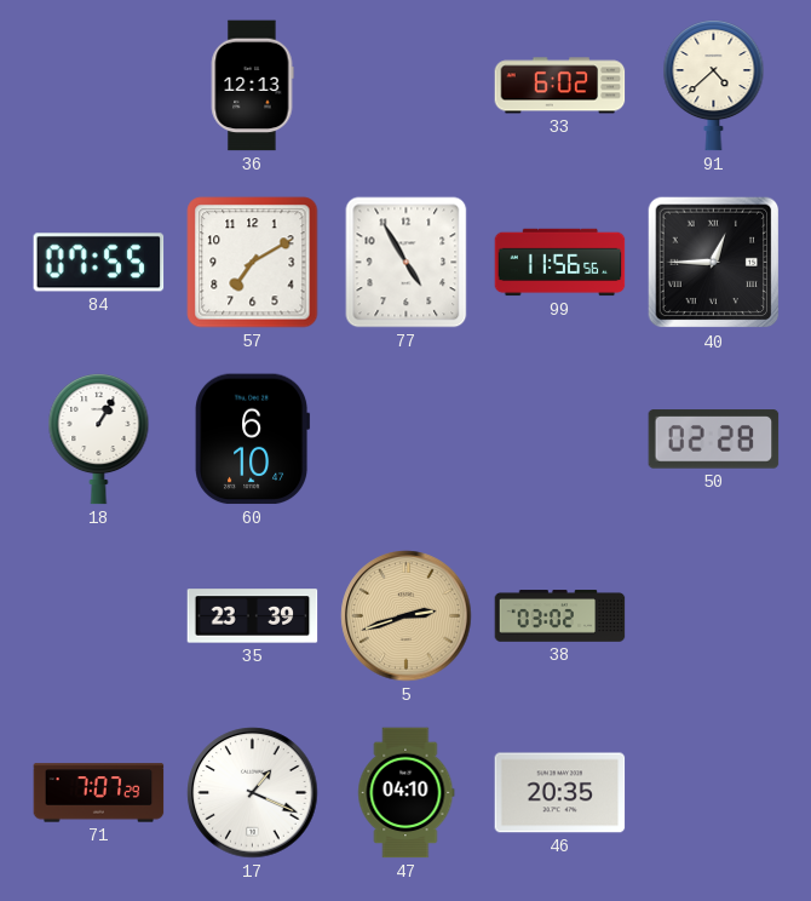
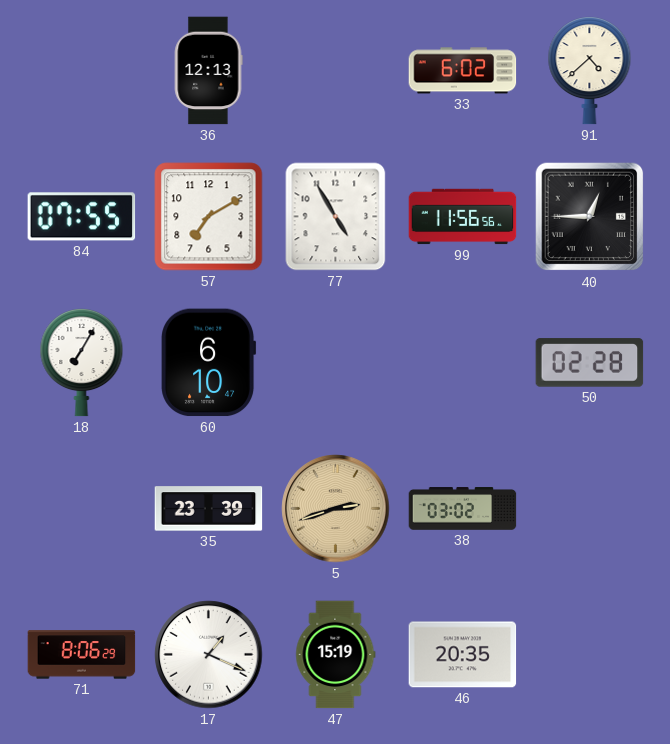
18: 1:05 -> 7:05 (82, 363)
71: 7:07 -> 8:06 (82, 655)
47: 04:10 -> 15:19 (336, 655)
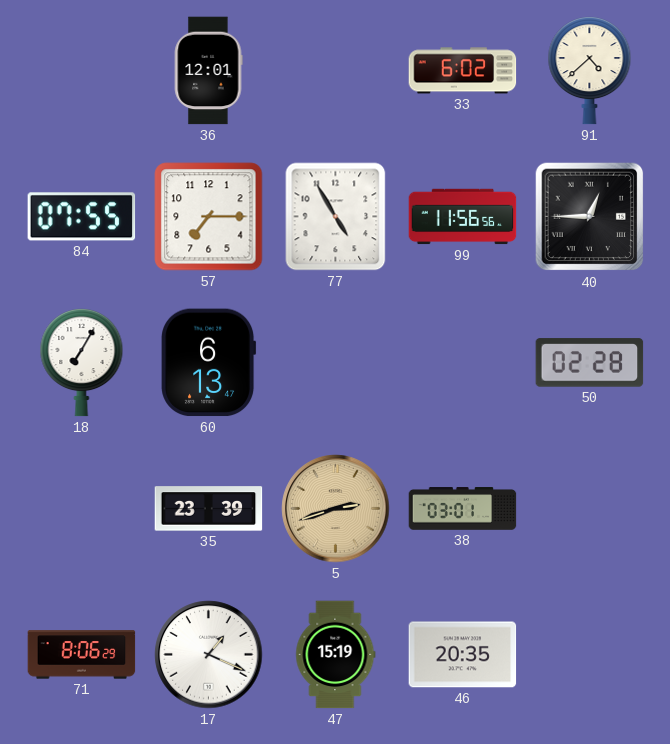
36: 12:13 -> 12:01 (208, 71)
57: 7:10 -> 7:15 (209, 217)
60: 6:10 -> 6:13 (209, 363)
38: 03:02 -> 03:01 (463, 509)
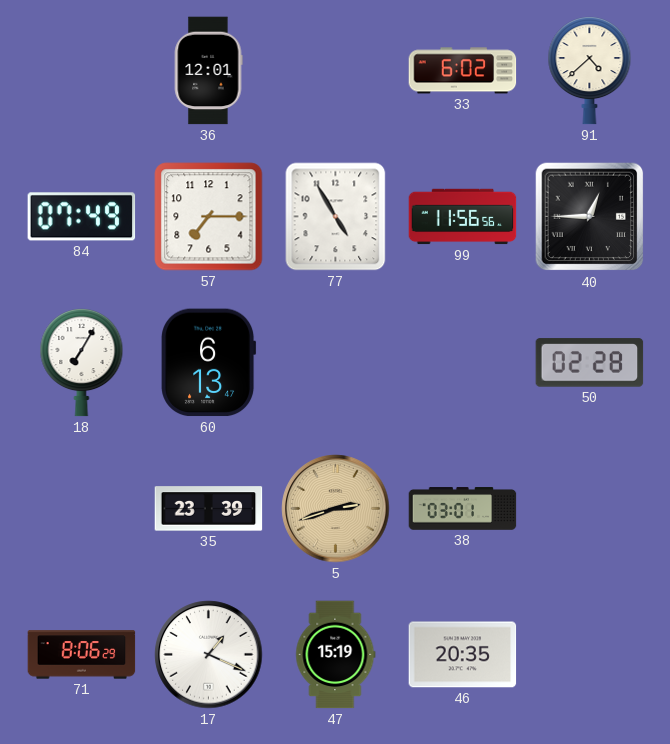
84: 07:55 -> 07:49 (82, 217)
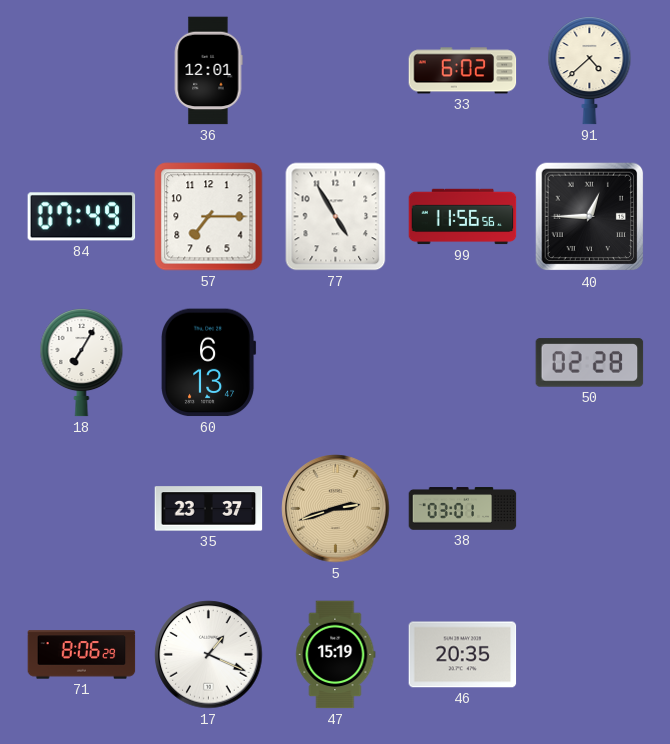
35: 23:39 -> 23:37 (209, 509)
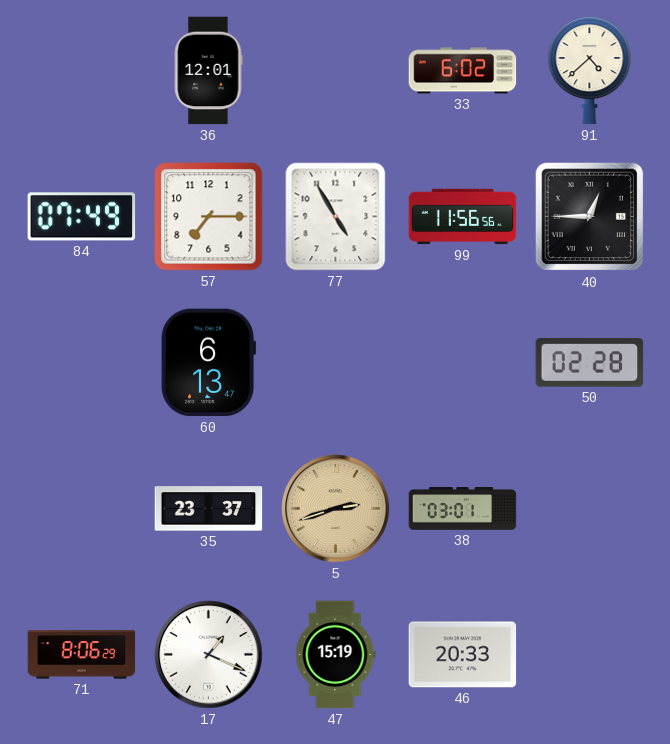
18: 7:05 -> none (82, 363)
46: 20:35 -> 20:33 (463, 655)
